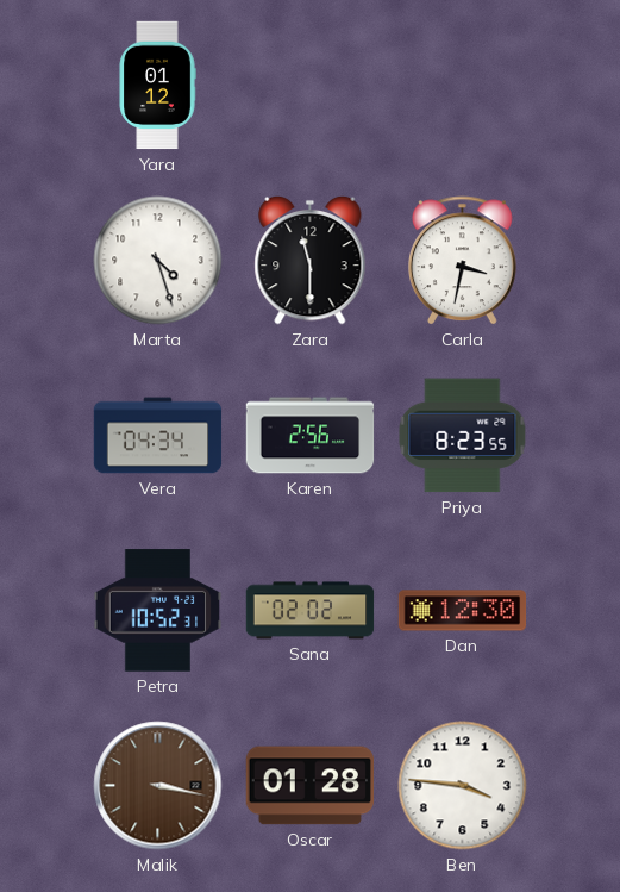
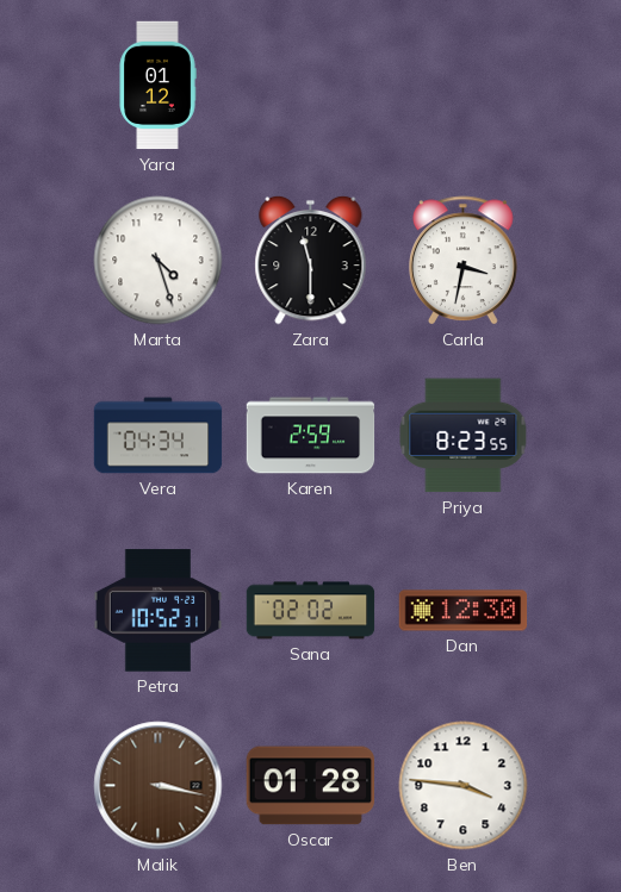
Karen: 2:56 -> 2:59 (311, 436)
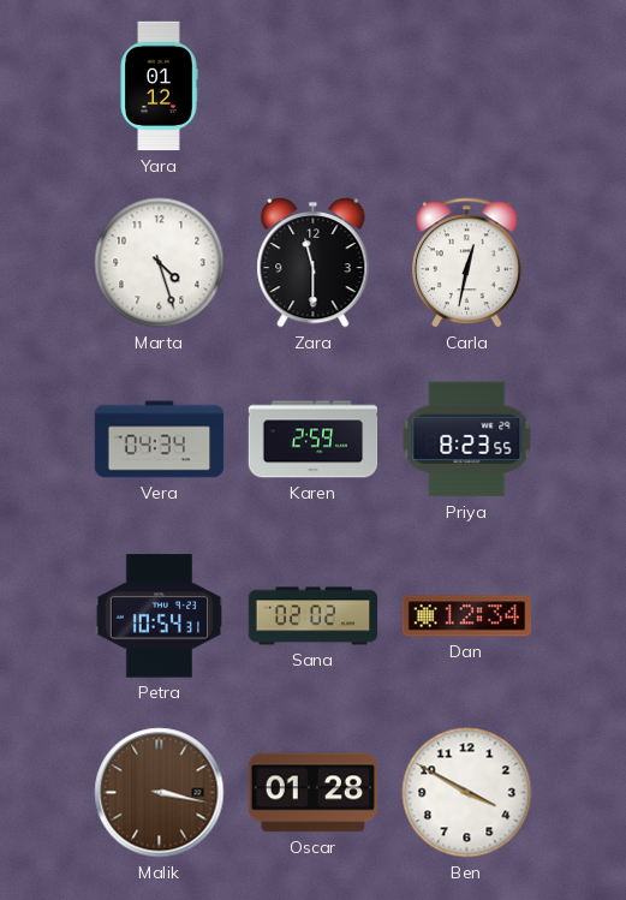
Carla: 3:32 -> 12:32 (467, 263)
Petra: 10:52 -> 10:54 (160, 616)
Dan: 12:30 -> 12:34 (467, 616)
Ben: 3:46 -> 3:50 (467, 793)
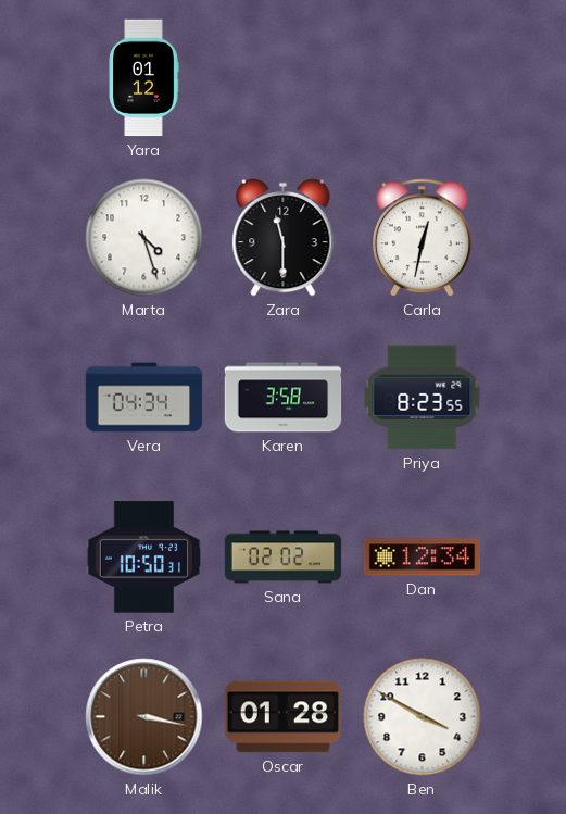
Karen: 2:59 -> 3:58 (284, 398)
Petra: 10:54 -> 10:50 (144, 558)
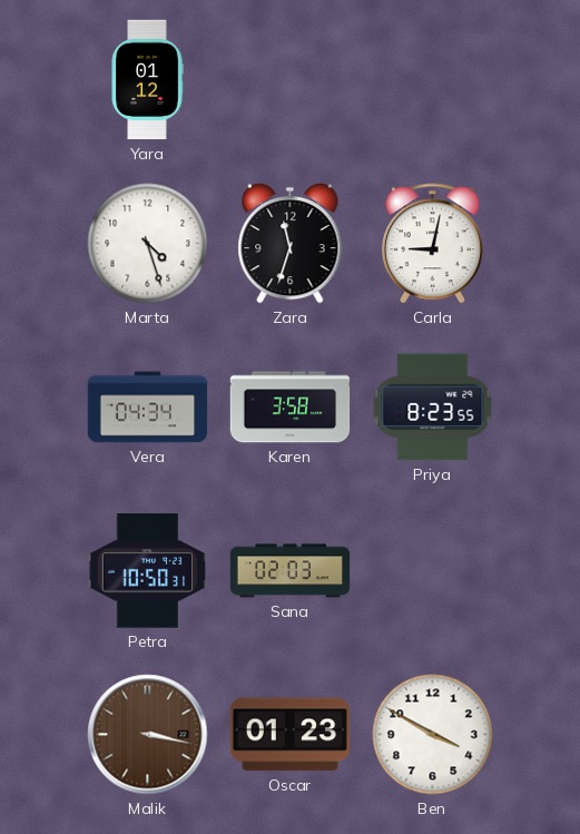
Zara: 11:30 -> 11:33 (291, 243)
Carla: 12:32 -> 9:02 (433, 244)
Sana: 02:02 -> 02:03 (291, 571)
Dan: 12:34 -> none (423, 558)
Oscar: 01:28 -> 01:23 (289, 735)
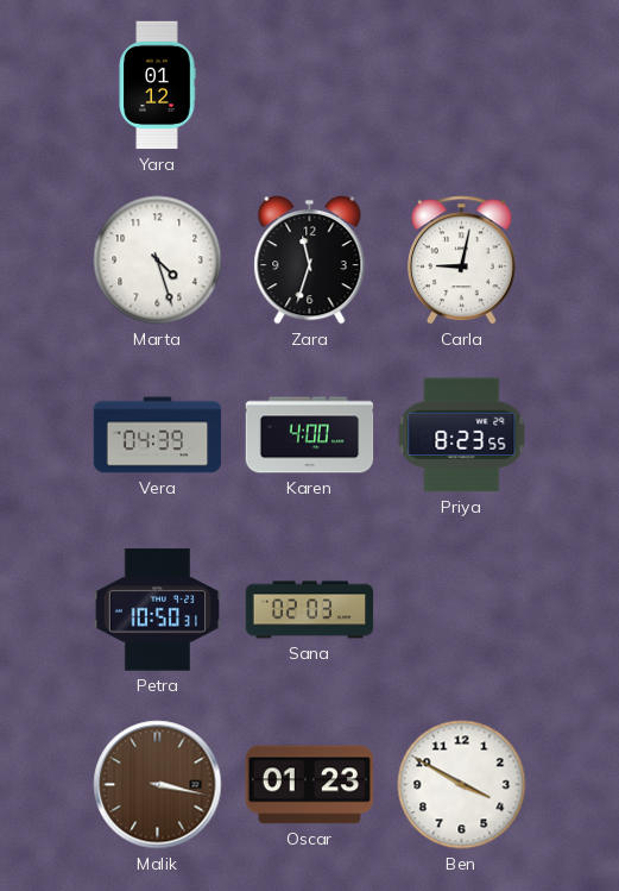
Vera: 04:34 -> 04:39 (158, 435)
Karen: 3:58 -> 4:00 (310, 435)
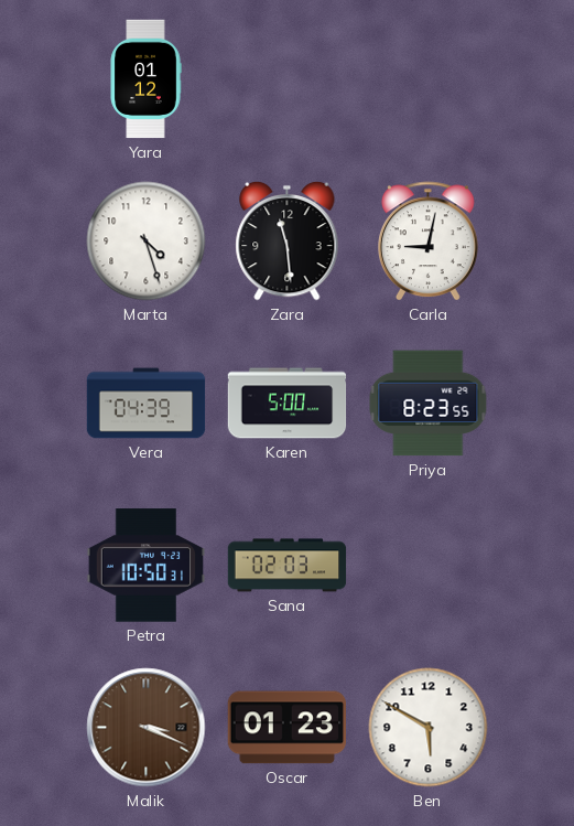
Zara: 11:33 -> 11:29 (288, 240)
Karen: 4:00 -> 5:00 (288, 404)
Malik: 3:17 -> 3:19 (147, 728)
Ben: 3:50 -> 5:50 (429, 728)
